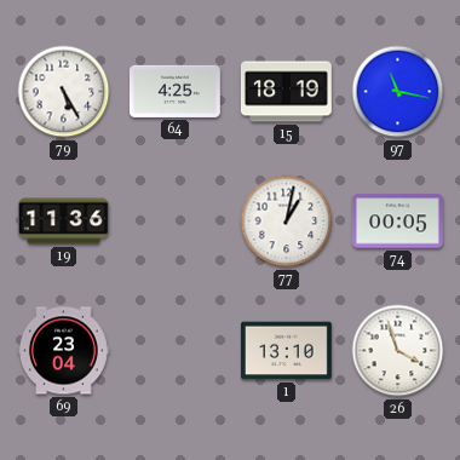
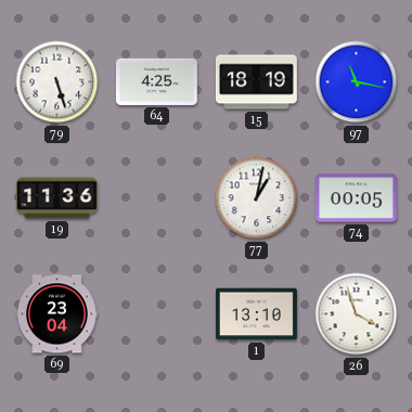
79: 5:25 -> 5:27 (57, 82)
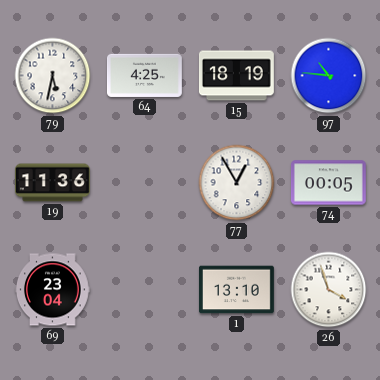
79: 5:27 -> 5:32 (53, 76)
97: 11:17 -> 10:46 (329, 76)
77: 1:02 -> 12:55 (237, 183)
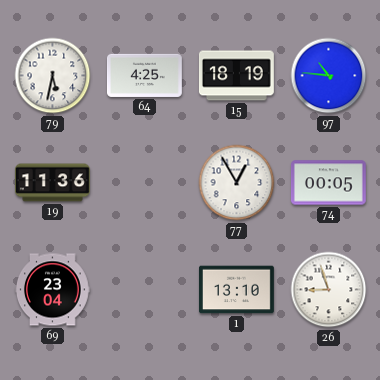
26: 3:57 -> 8:57 (329, 290)
